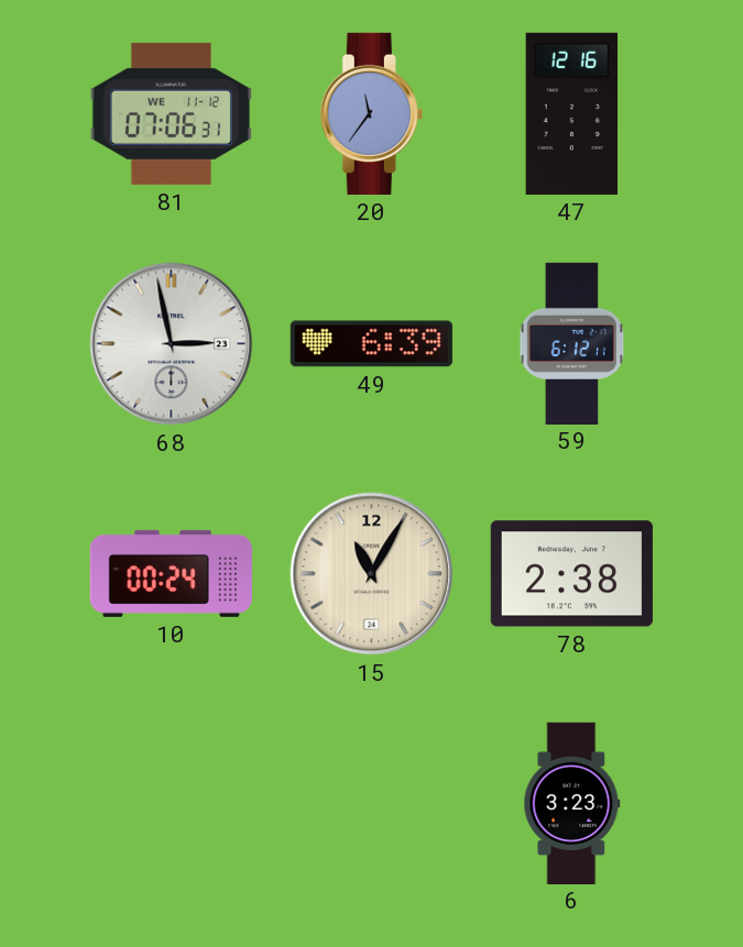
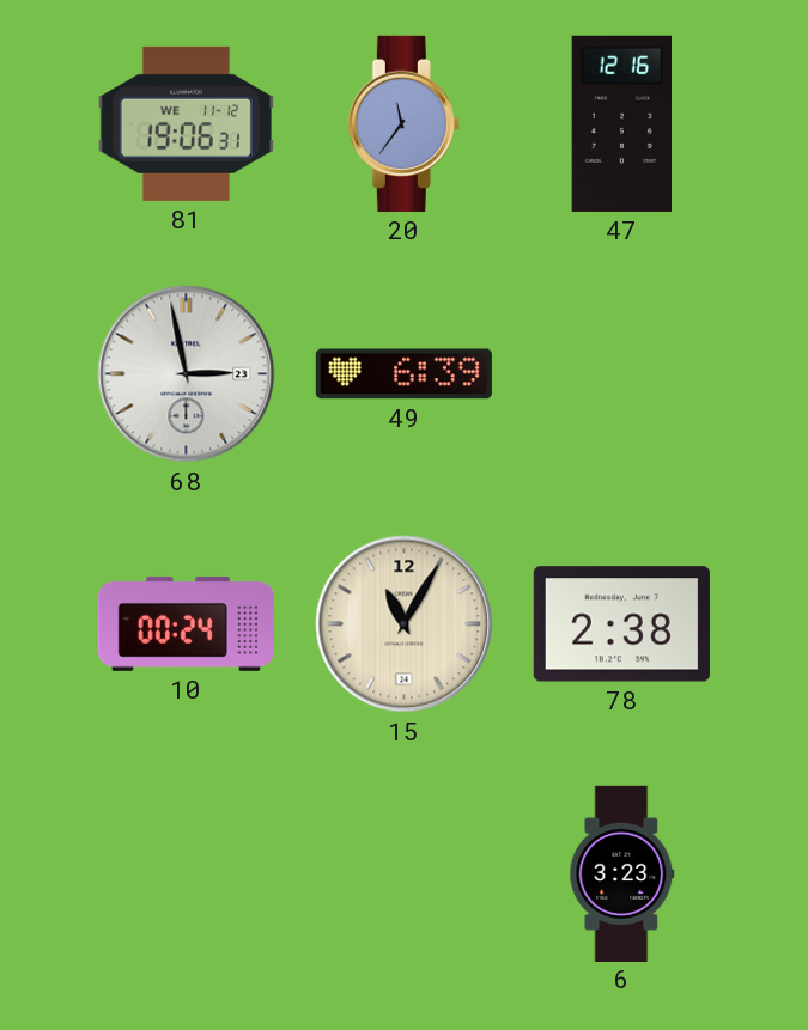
81: 07:06 -> 19:06 (186, 123)
59: 6:12 -> none (572, 343)
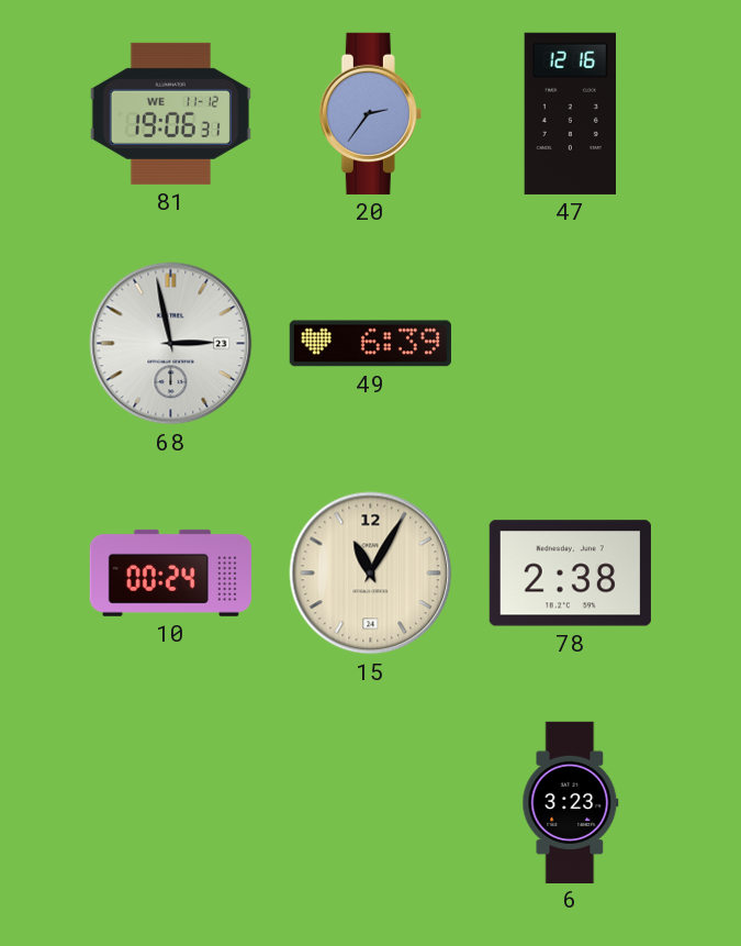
20: 11:36 -> 2:36 (370, 113)
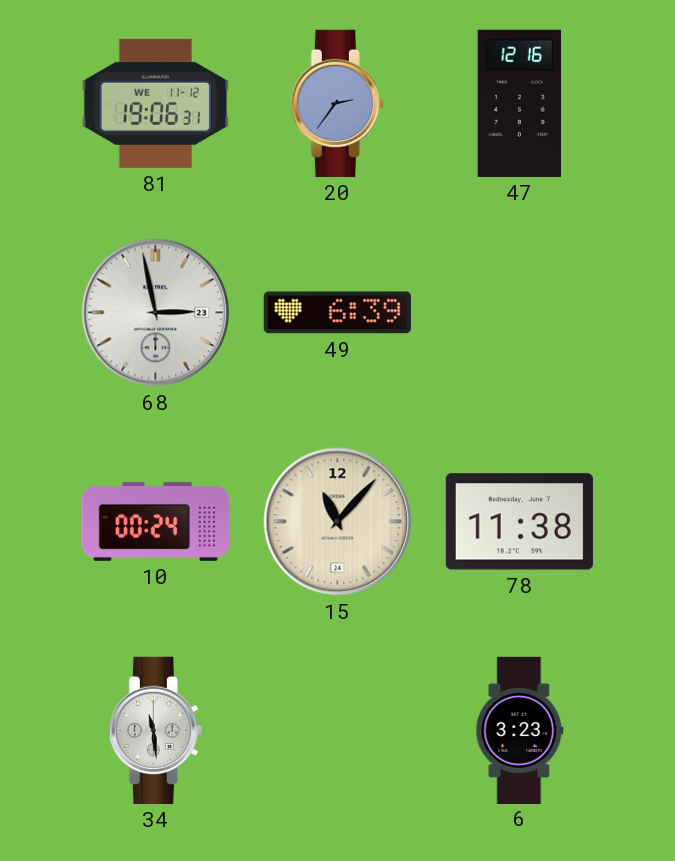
15: 11:05 -> 11:07 (338, 522)
78: 2:38 -> 11:38 (519, 522)
34: none -> 11:29 (155, 730)
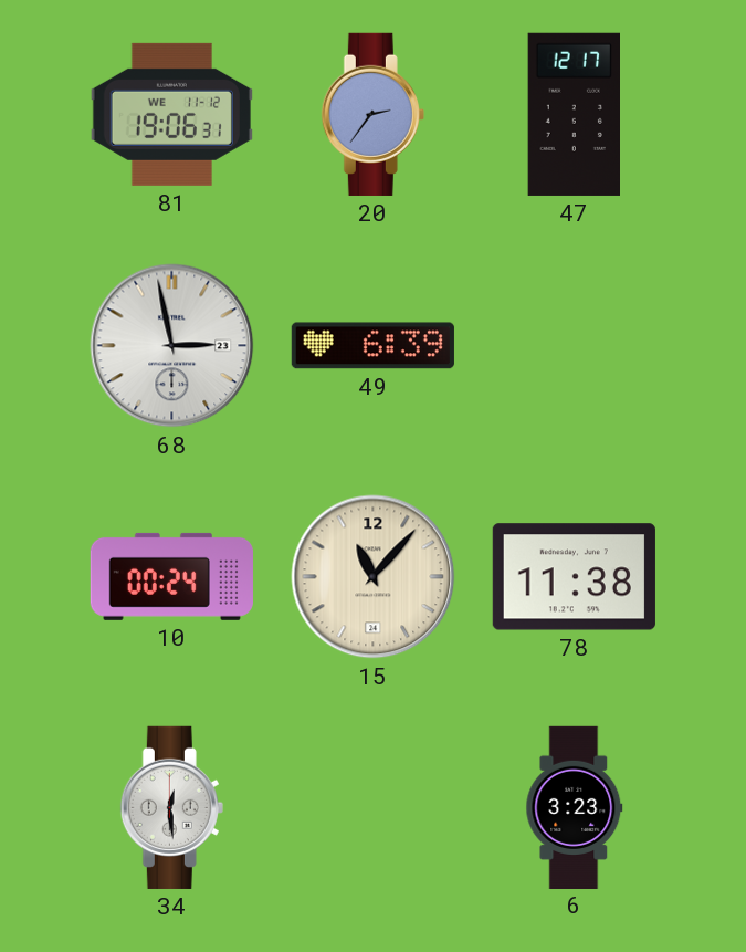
47: 12:16 -> 12:17 (574, 114)
34: 11:29 -> 12:29 (171, 807)
